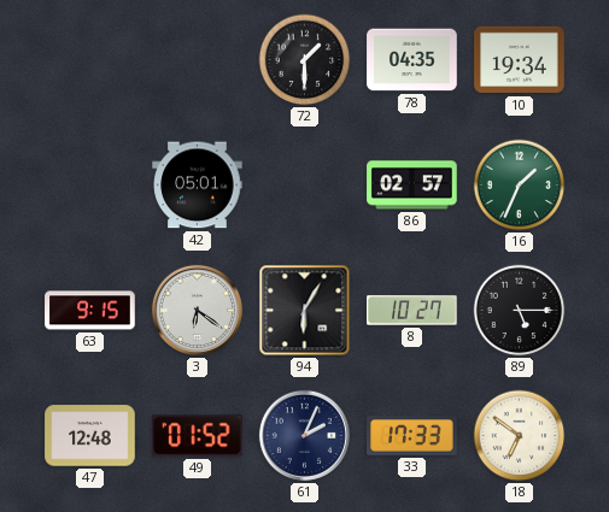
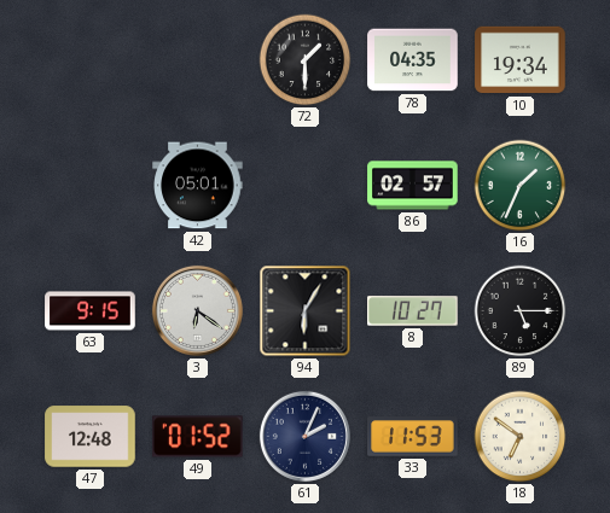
33: 17:33 -> 11:53 (413, 437)
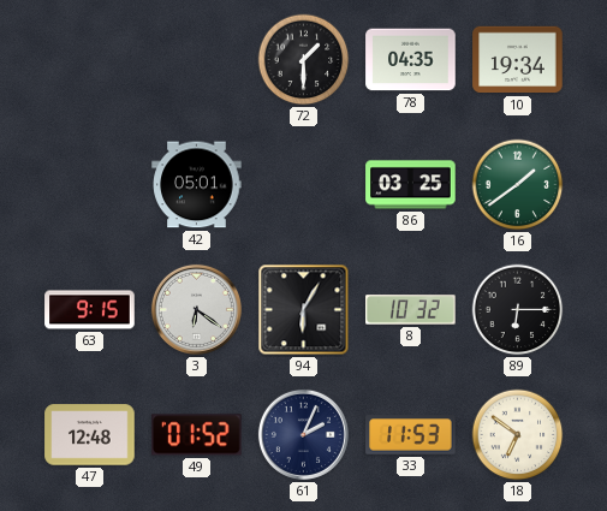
86: 02:57 -> 03:25 (411, 185)
16: 1:34 -> 1:39 (518, 185)
8: 10:27 -> 10:32 (411, 310)
89: 5:15 -> 6:15 (518, 310)
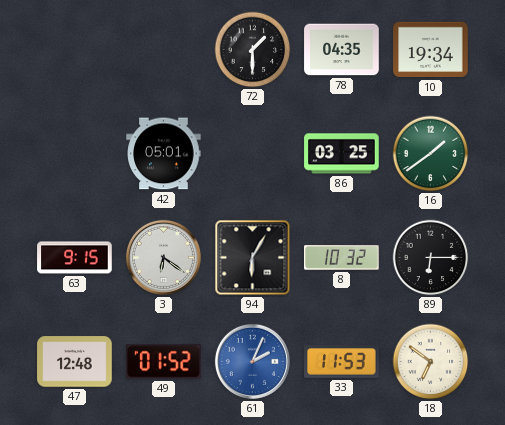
61 dial: navy -> blue (252, 361)
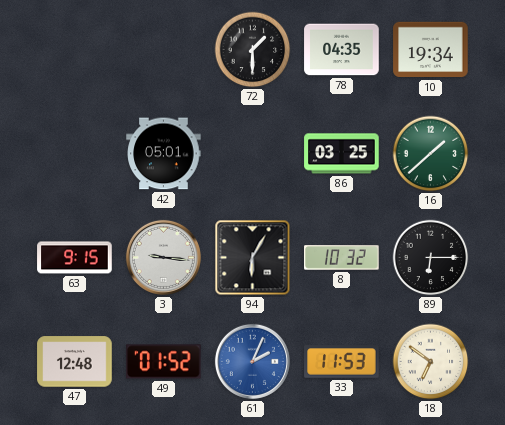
16: 1:39 -> 1:38 (431, 154)
3: 6:21 -> 9:16 (163, 257)
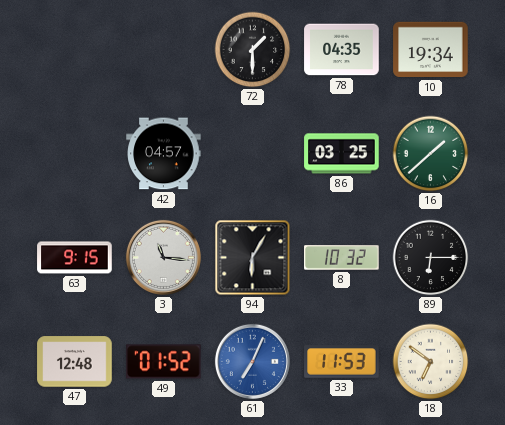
42: 05:01 -> 04:57 (164, 154)
3: 9:16 -> 11:16 (163, 257)
61: 2:04 -> 7:04 (252, 361)
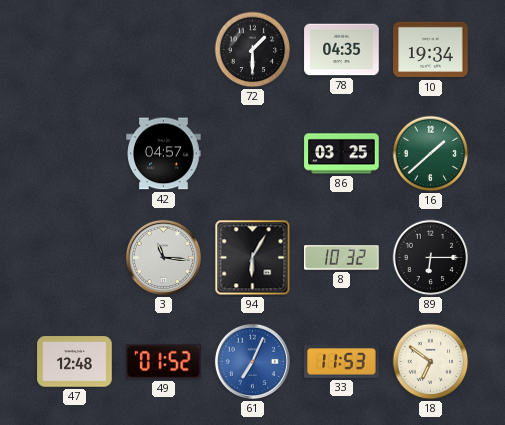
63: 9:15 -> none (75, 258)
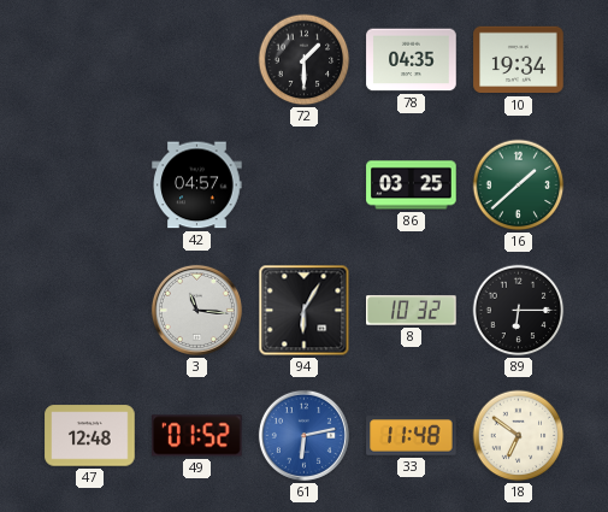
61: 7:04 -> 6:13 (303, 435)
33: 11:53 -> 11:48 (412, 436)
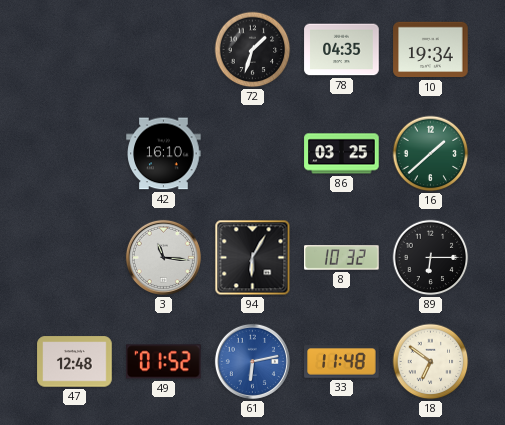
72: 1:30 -> 1:33 (253, 50)
42: 04:57 -> 16:10 (164, 154)
